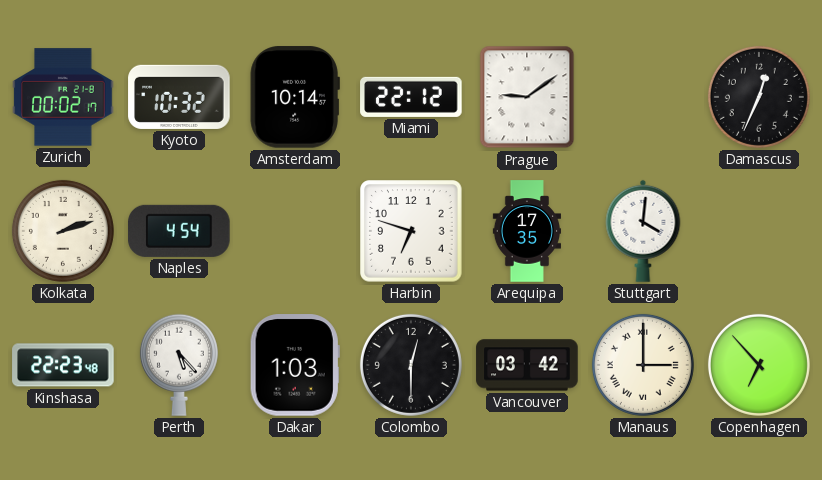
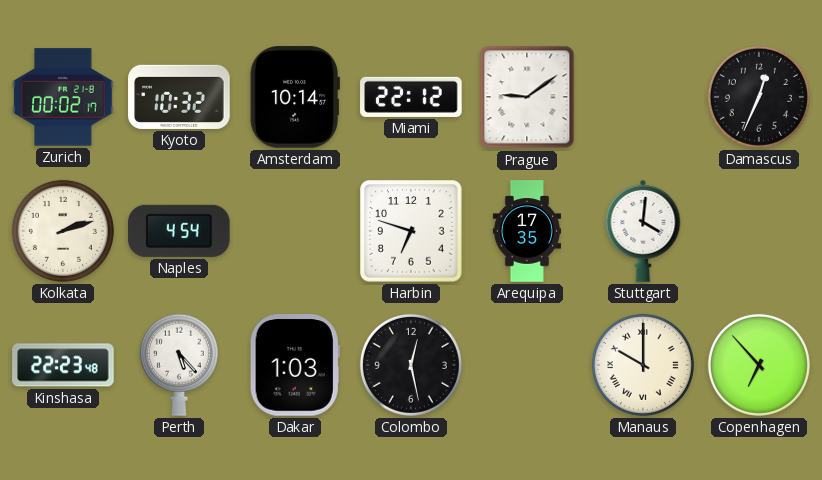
Colombo: 12:30 -> 12:28 (411, 365)
Vancouver: 03:42 -> none (527, 365)
Manaus: 3:00 -> 10:00 (643, 365)
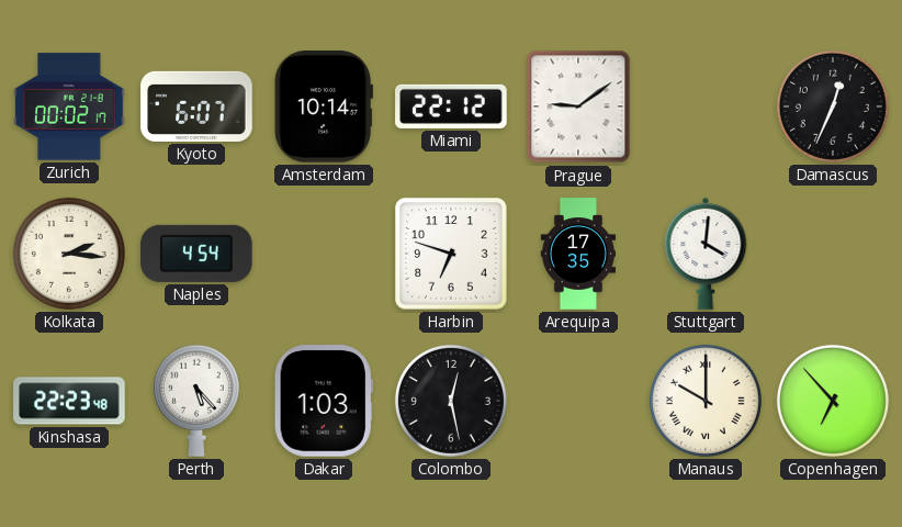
Kyoto: 10:32 -> 6:07 (196, 106)
Kolkata: 2:12 -> 2:16 (69, 254)
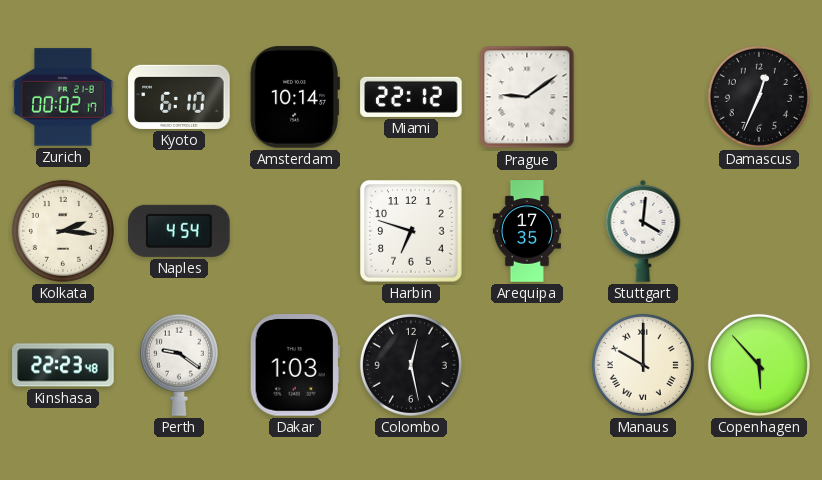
Kyoto: 6:07 -> 6:10 (179, 97)
Perth: 5:23 -> 9:21 (179, 365)
Copenhagen: 6:53 -> 5:53 (759, 365)
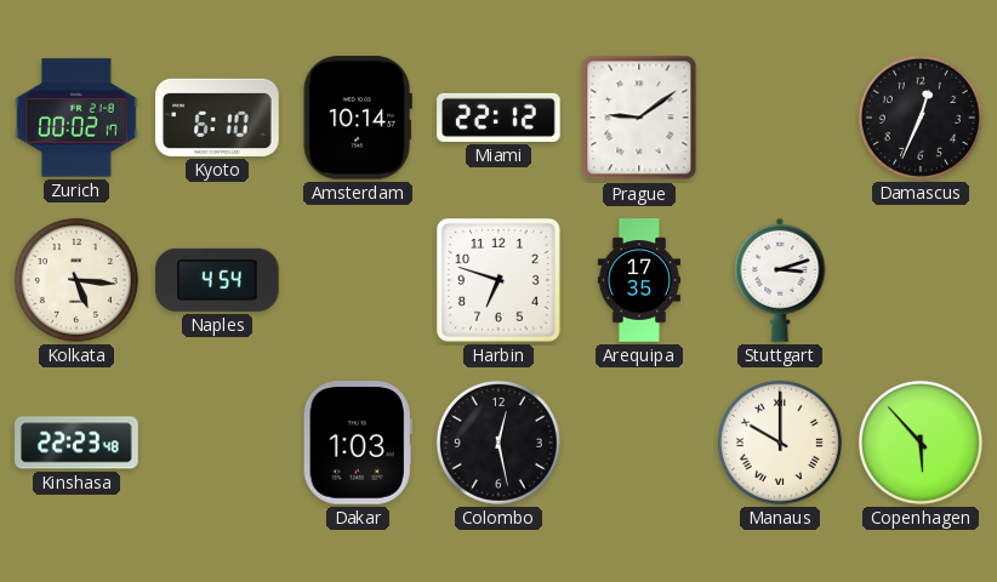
Kolkata: 2:16 -> 5:16 (76, 280)
Stuttgart: 4:01 -> 3:12 (780, 280)
Perth: 9:21 -> none (179, 365)
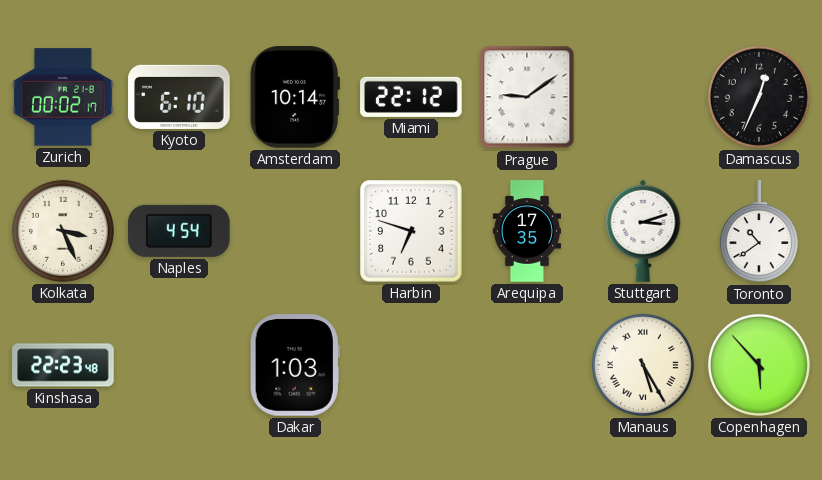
Kolkata: 5:16 -> 3:26 (63, 231)
Toronto: none -> 10:39 (759, 232)
Colombo: 12:28 -> none (498, 443)
Manaus: 10:00 -> 5:25 (643, 365)
